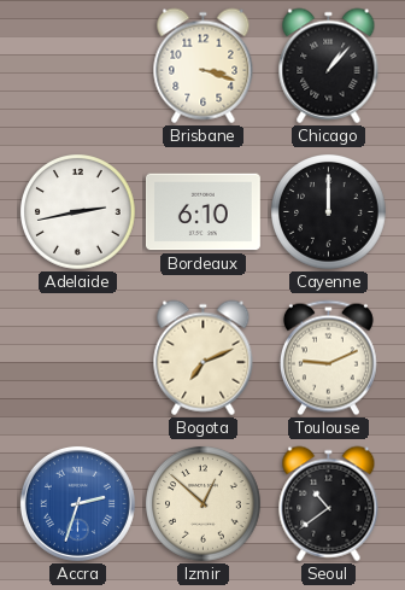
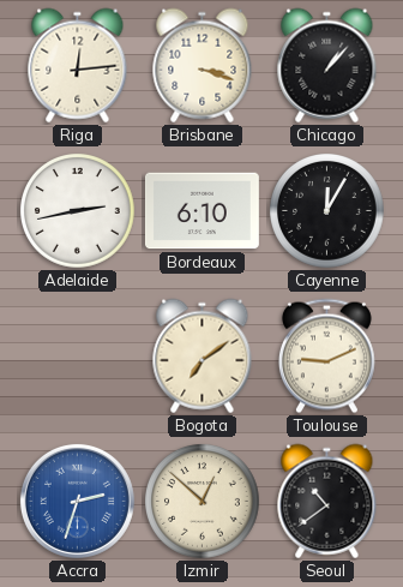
Riga: none -> 12:14 (78, 66)
Cayenne: 12:00 -> 12:05 (327, 211)
Bogota: 7:11 -> 7:09 (203, 357)
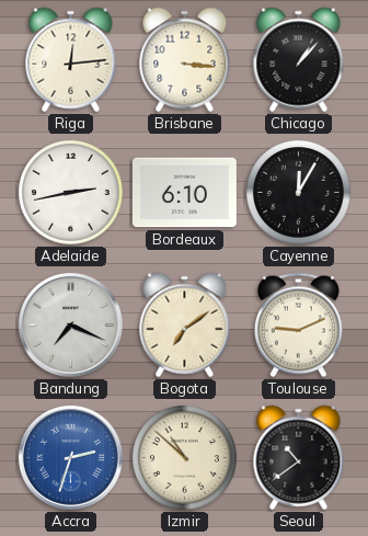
Brisbane: 3:18 -> 3:16 (185, 60)
Bandung: none -> 7:19 (70, 324)
Izmir: 12:52 -> 10:52 (185, 458)
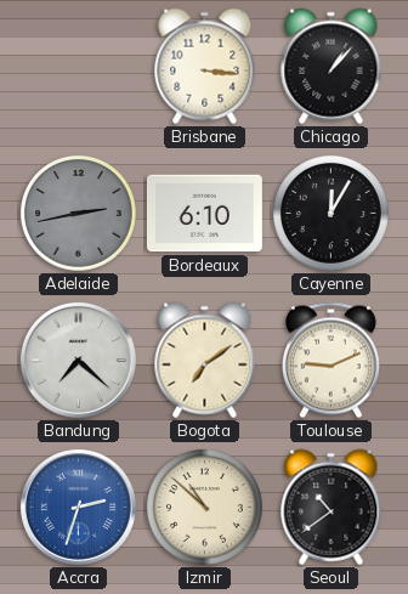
Riga: 12:14 -> none (71, 60)
Adelaide dial: white -> grey (79, 214)
Bandung: 7:19 -> 7:22 (78, 360)
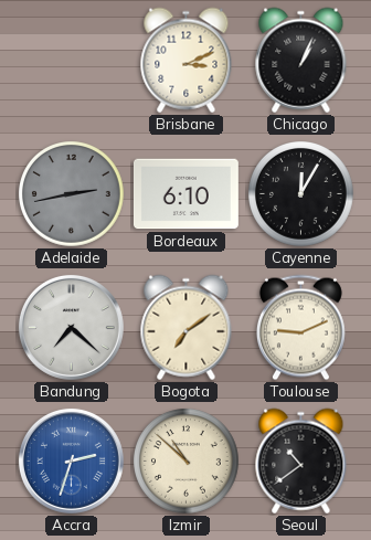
Brisbane: 3:16 -> 3:11 (187, 61)
Chicago: 1:07 -> 1:04 (301, 61)
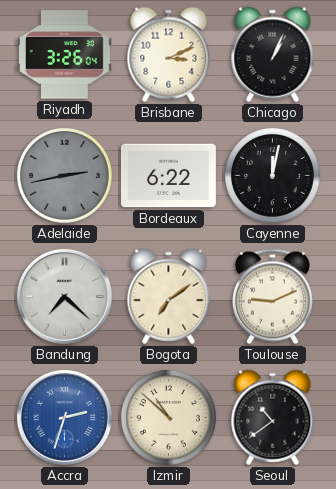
Riyadh: none -> 3:26 (64, 55)
Bordeaux: 6:10 -> 6:22 (168, 176)
Cayenne: 12:05 -> 12:02 (273, 176)
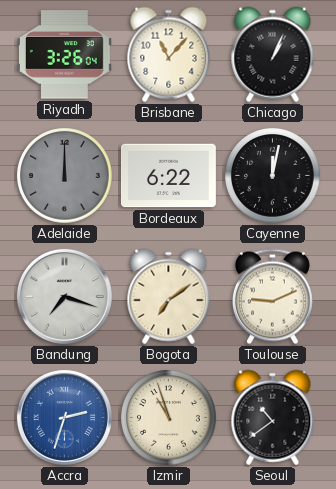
Brisbane: 3:11 -> 11:07 (169, 55)
Adelaide: 2:43 -> 12:00 (65, 176)
Bandung: 7:22 -> 7:18 (64, 296)
Izmir: 10:52 -> 10:57 (169, 418)
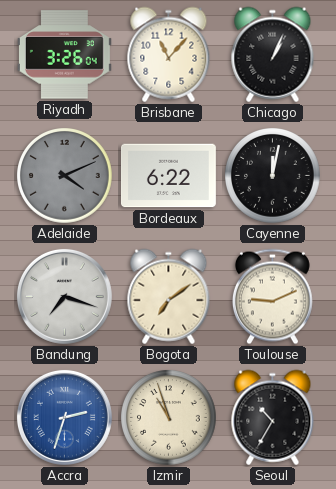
Adelaide: 12:00 -> 4:11 (65, 176)
Seoul: 10:39 -> 10:35 (273, 418)
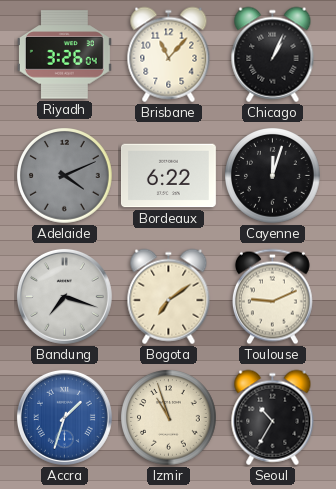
Cayenne: 12:02 -> 12:03 (273, 176)
Accra: 2:33 -> 1:33 (64, 417)
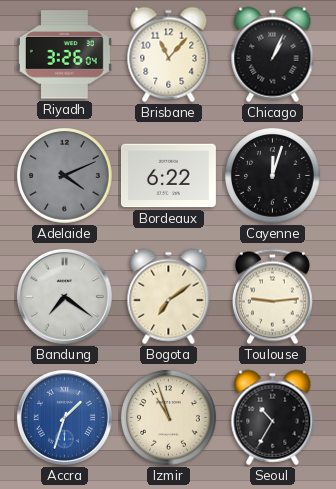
Bandung: 7:18 -> 7:21 (64, 296)
Toulouse: 9:11 -> 9:14 (272, 297)
